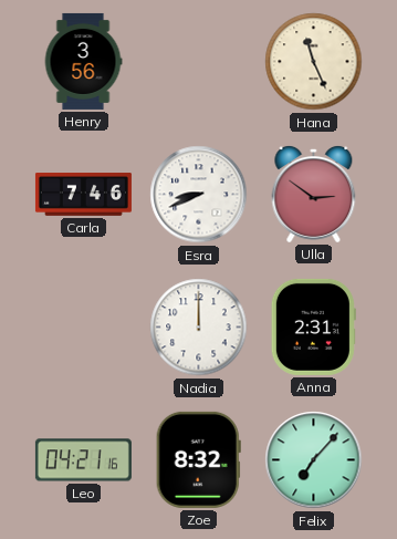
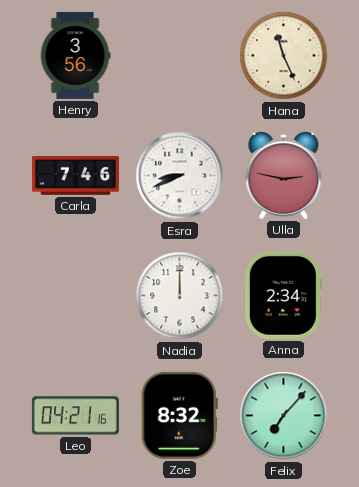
Ulla: 2:51 -> 2:47 (284, 175)
Anna: 2:31 -> 2:34 (283, 295)
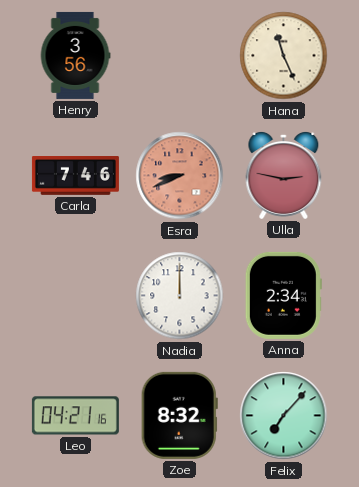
Esra dial: white -> salmon (180, 176)
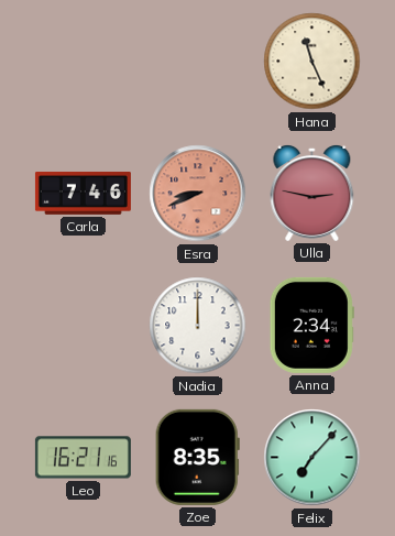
Henry: 3:56 -> none (75, 55)
Leo: 04:21 -> 16:21 (83, 458)
Zoe: 8:32 -> 8:35 (197, 457)
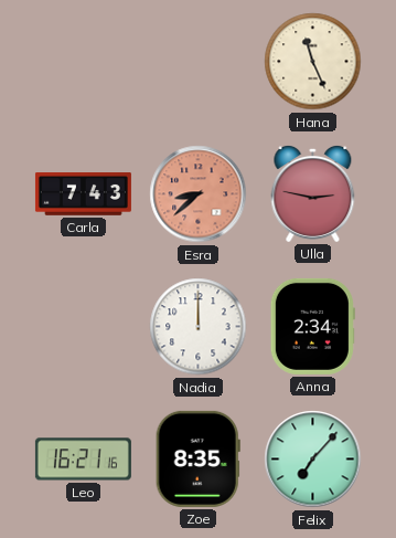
Carla: 7:46 -> 7:43 (83, 194)
Esra: 8:41 -> 8:38 (199, 194)
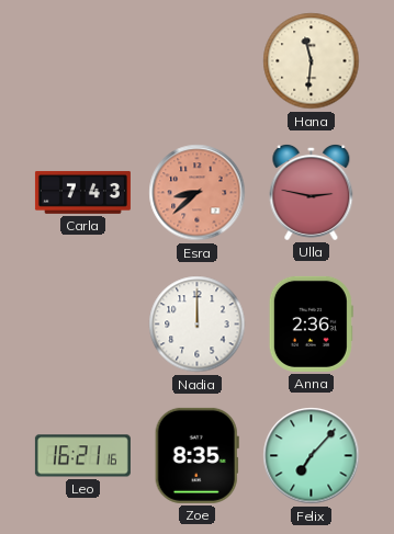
Hana: 11:26 -> 11:31 (312, 61)
Anna: 2:34 -> 2:36 (311, 323)
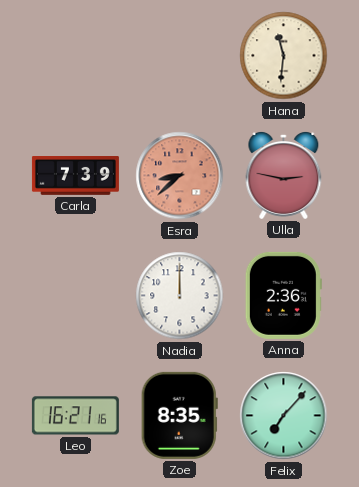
Carla: 7:43 -> 7:39 (75, 176)
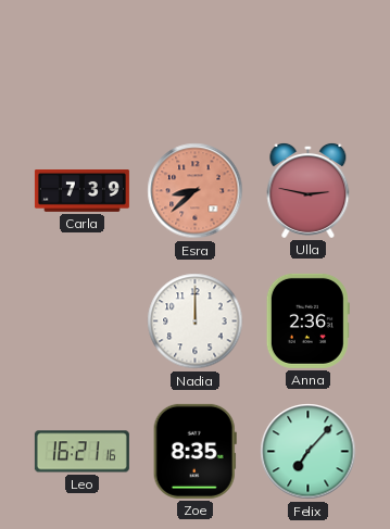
Hana: 11:31 -> none (284, 56)
